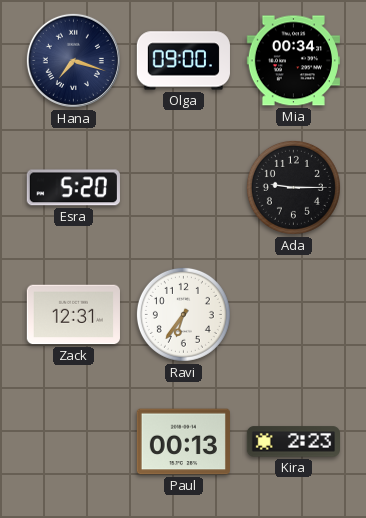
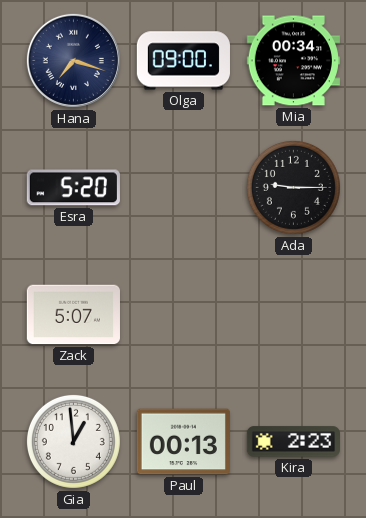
Zack: 12:31 -> 5:07 (73, 315)
Ravi: 6:36 -> none (183, 314)
Gia: none -> 12:59 (73, 441)
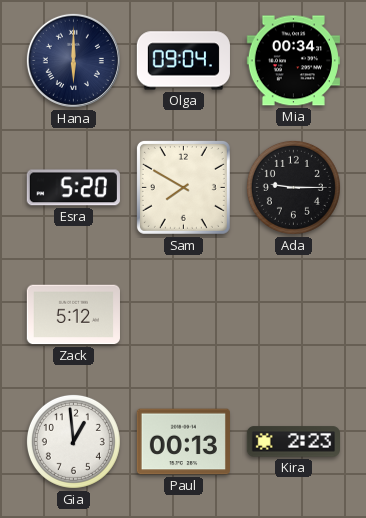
Hana: 7:18 -> 6:00 (73, 60)
Olga: 09:00 -> 09:04 (183, 61)
Sam: none -> 7:50 (183, 187)
Zack: 5:07 -> 5:12 (73, 315)
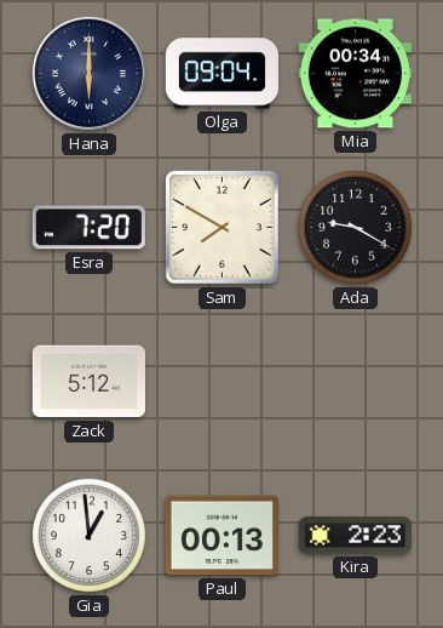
Esra: 5:20 -> 7:20 (88, 228)
Ada: 9:15 -> 9:20 (355, 227)
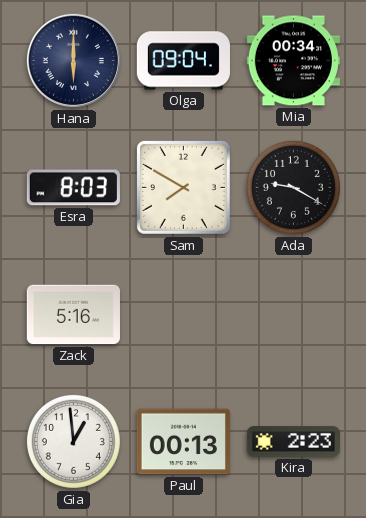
Esra: 7:20 -> 8:03 (73, 188)
Zack: 5:12 -> 5:16 (73, 315)
